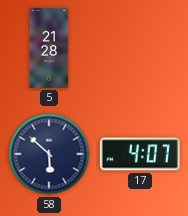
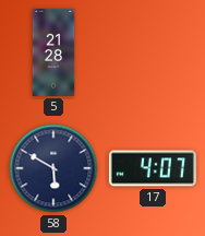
58: 5:52 -> 5:50 (53, 168)
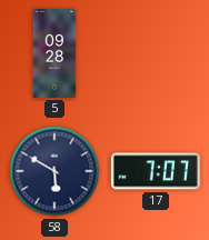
5: 21:28 -> 09:28 (54, 53)
17: 4:07 -> 7:07 (156, 171)
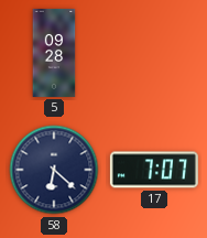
58: 5:50 -> 6:22 (54, 170)
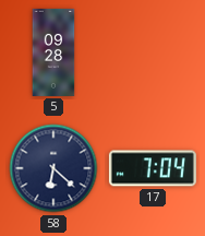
17: 7:07 -> 7:04 (153, 168)
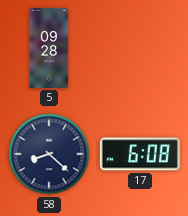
58: 6:22 -> 8:22 (49, 154)
17: 7:04 -> 6:08 (140, 154)
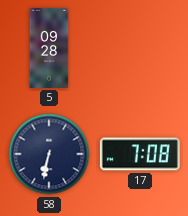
58: 8:22 -> 6:32 (49, 154)
17: 6:08 -> 7:08 (140, 154)
